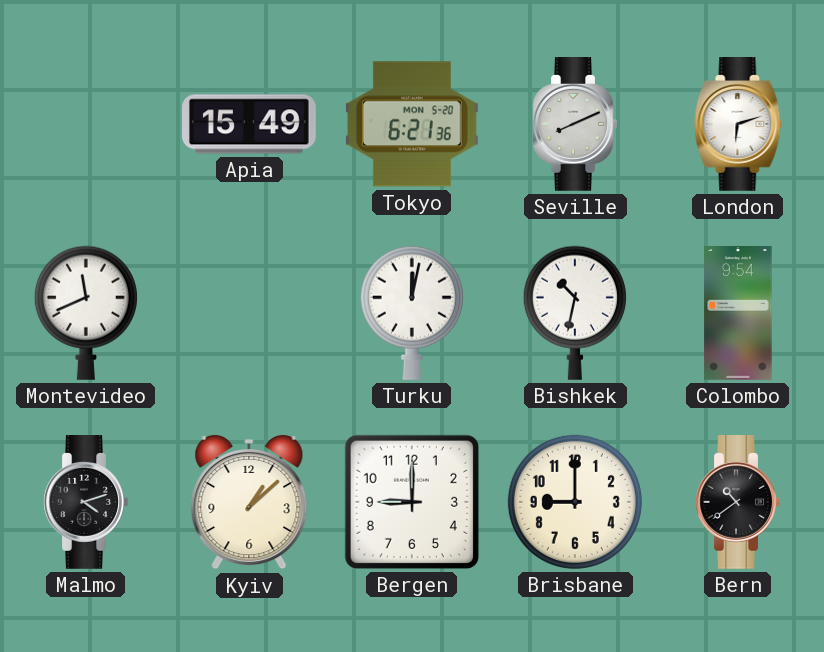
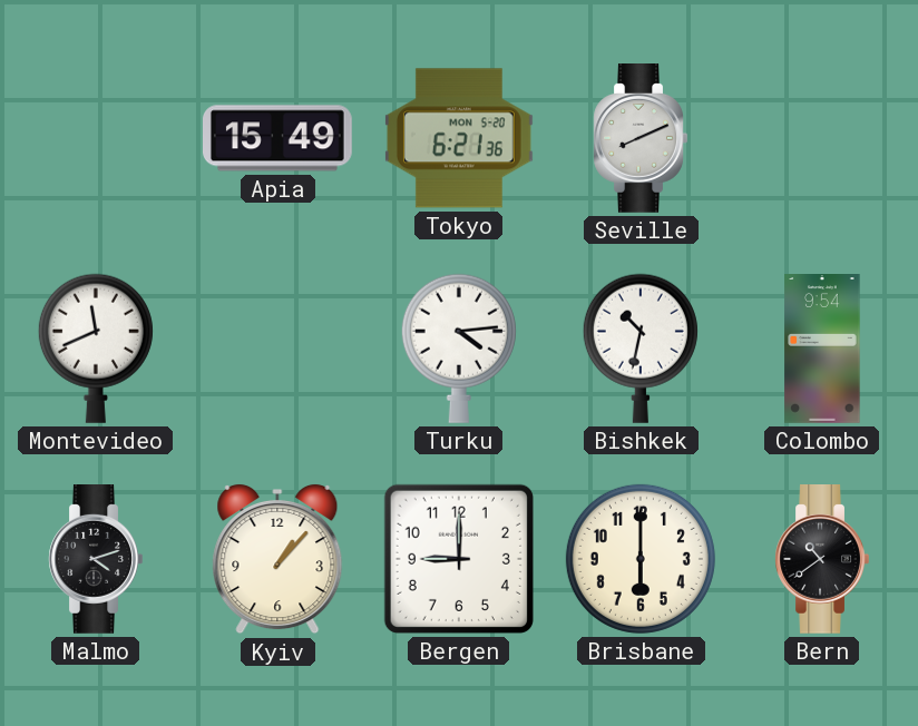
London: 6:12 -> none (738, 125)
Turku: 12:02 -> 4:14 (459, 349)
Kyiv: 1:08 -> 1:07 (277, 559)
Brisbane: 9:00 -> 6:00 (641, 559)
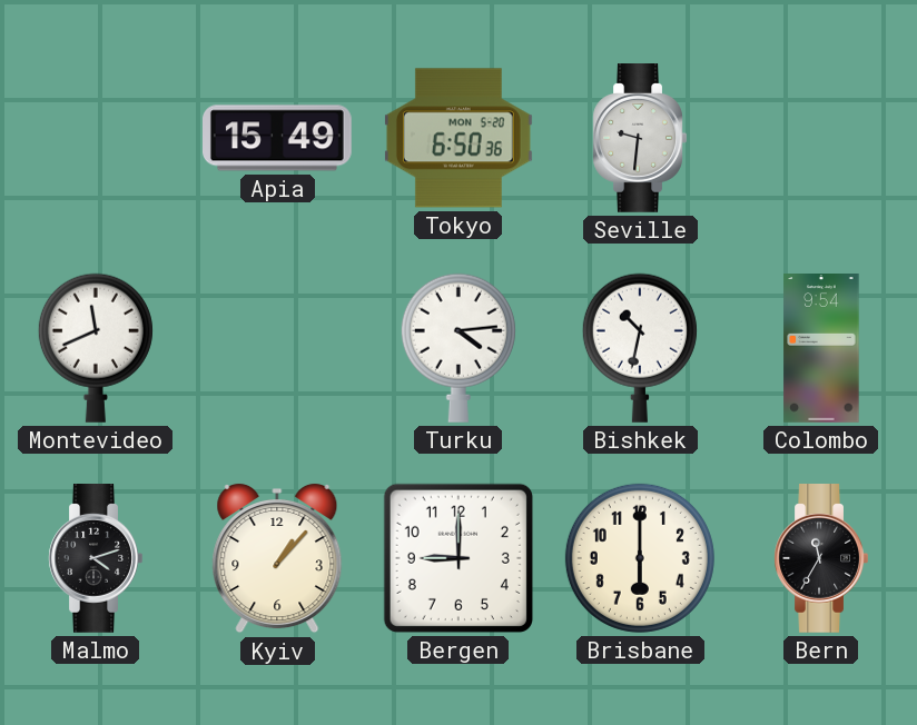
Tokyo: 6:21 -> 6:50 (458, 138)
Seville: 8:11 -> 9:31 (640, 139)
Bern: 10:39 -> 11:35 (821, 559)
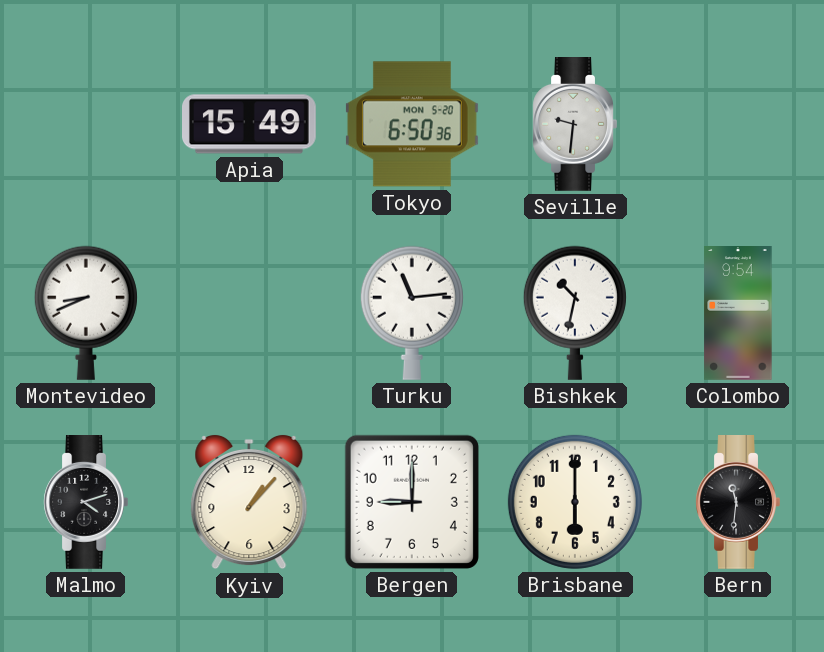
Montevideo: 11:41 -> 8:41 (86, 313)
Turku: 4:14 -> 11:14 (412, 313)
Bern: 11:35 -> 11:31 (738, 503)
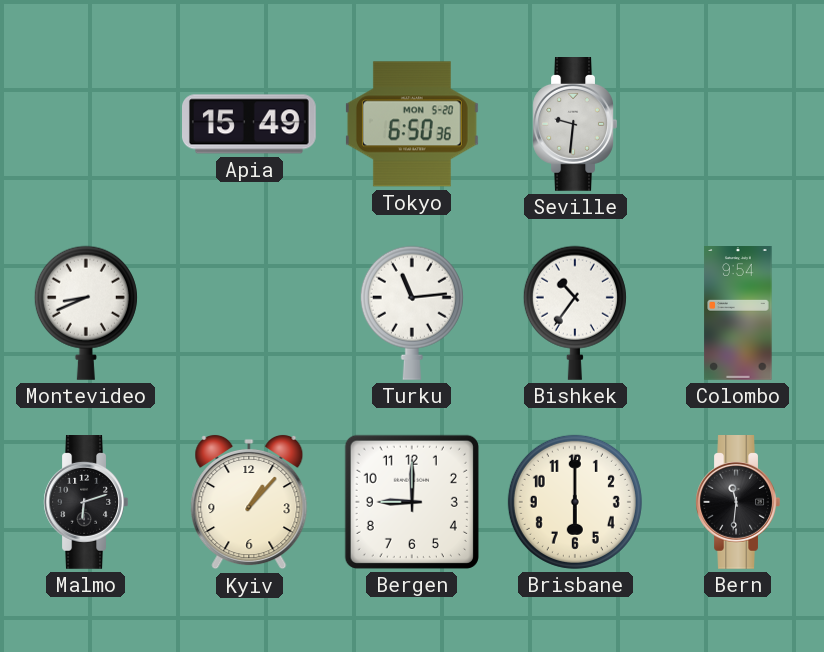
Bishkek: 10:32 -> 10:36 (575, 313)
Malmo: 4:12 -> 6:12 (86, 503)
